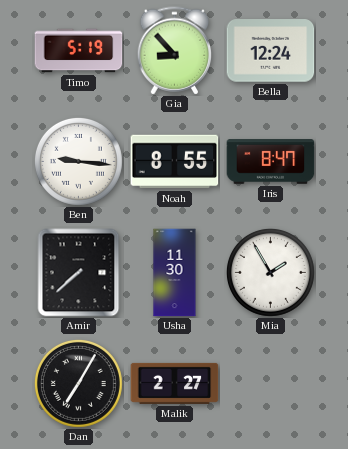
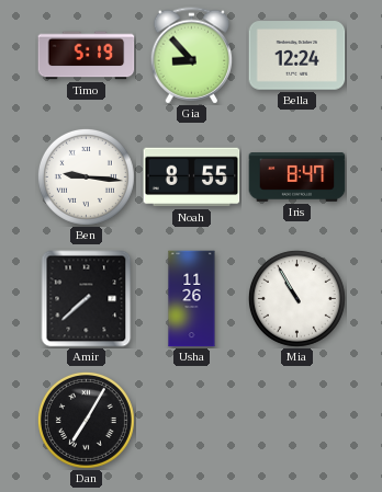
Usha: 11:30 -> 11:26 (192, 299)
Mia: 1:55 -> 10:55 (296, 298)
Malik: 2:27 -> none (175, 383)
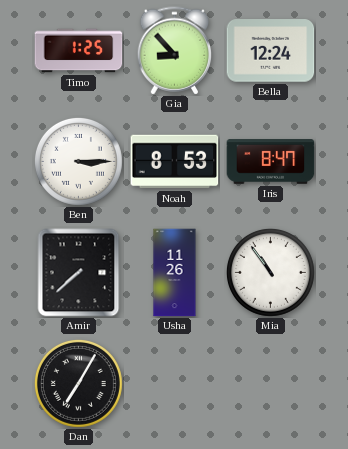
Timo: 5:19 -> 1:25 (79, 51)
Ben: 9:16 -> 3:15 (78, 161)
Noah: 8:55 -> 8:53 (175, 162)
Mia: 10:55 -> 10:54 (270, 272)
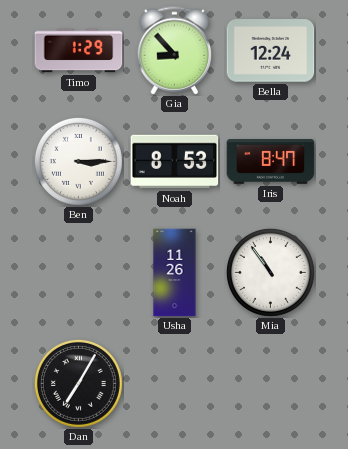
Timo: 1:25 -> 1:29 (79, 51)
Amir: 7:38 -> none (79, 273)
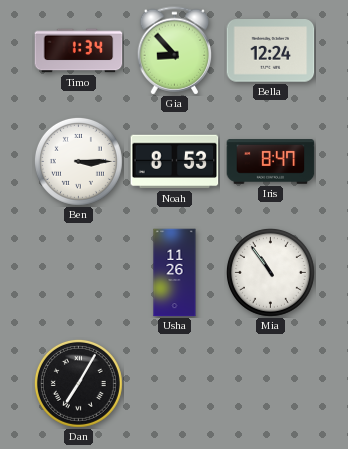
Timo: 1:29 -> 1:34 (79, 51)
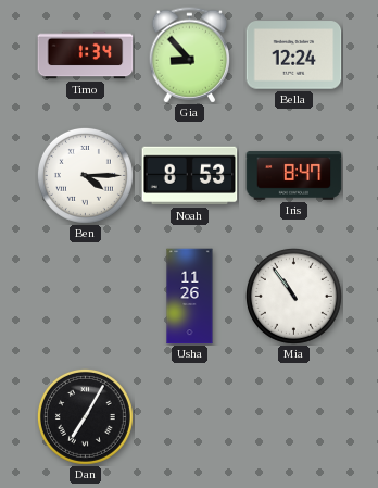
Ben: 3:15 -> 4:15 (85, 175)
